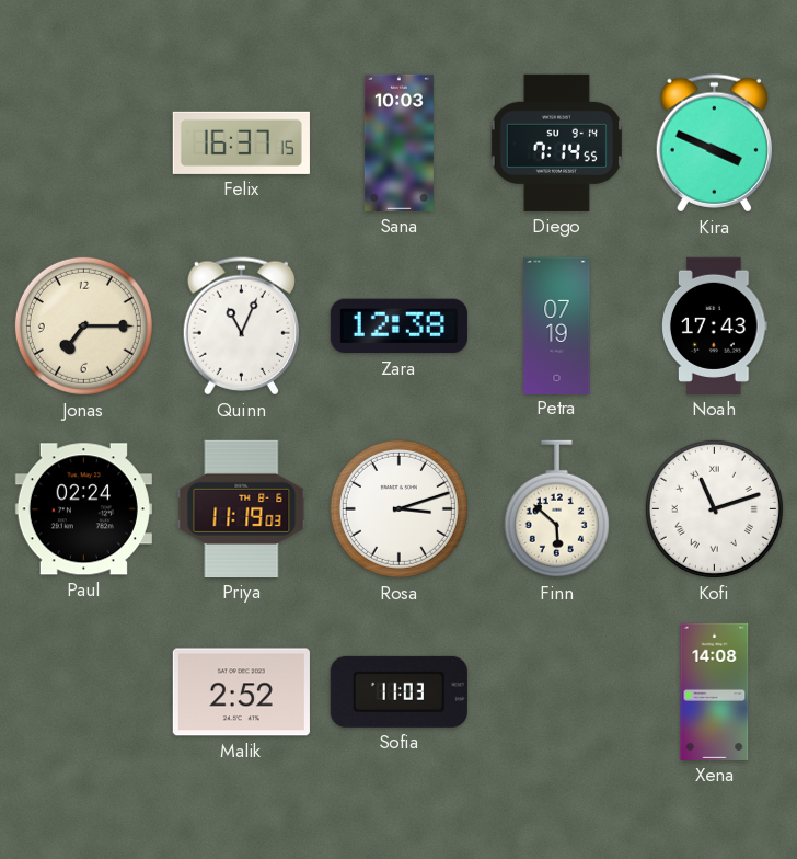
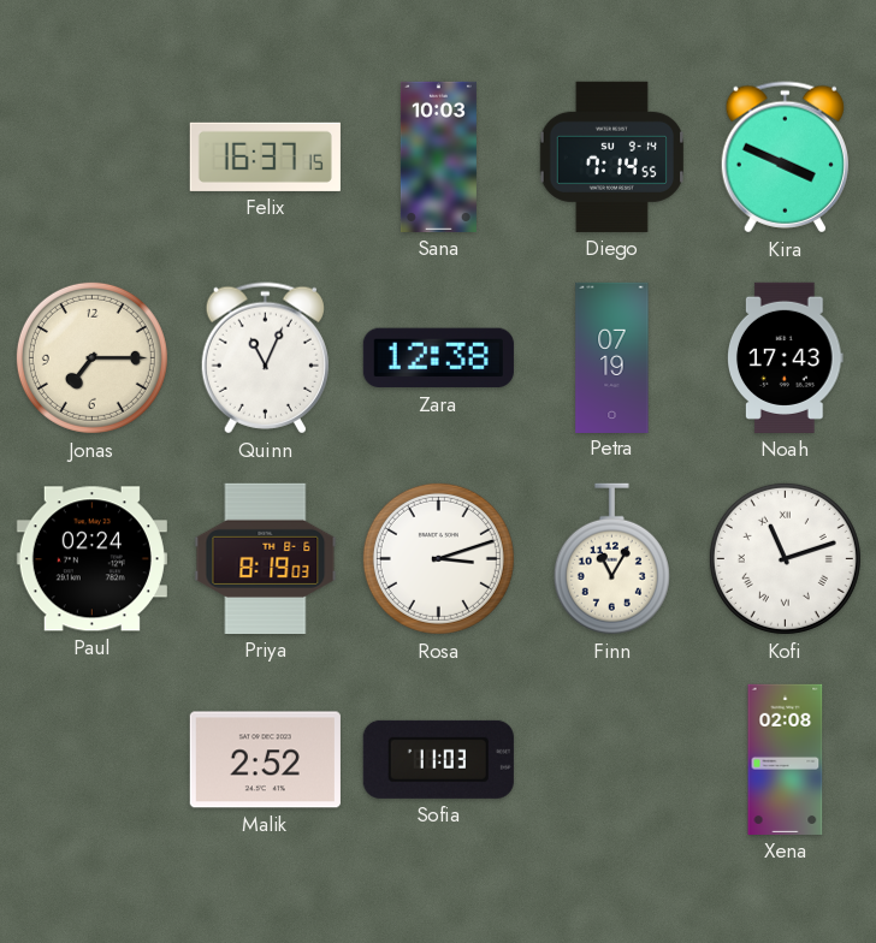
Priya: 11:19 -> 8:19 (266, 558)
Finn: 5:52 -> 11:05 (611, 559)
Xena: 14:08 -> 02:08 (786, 759)
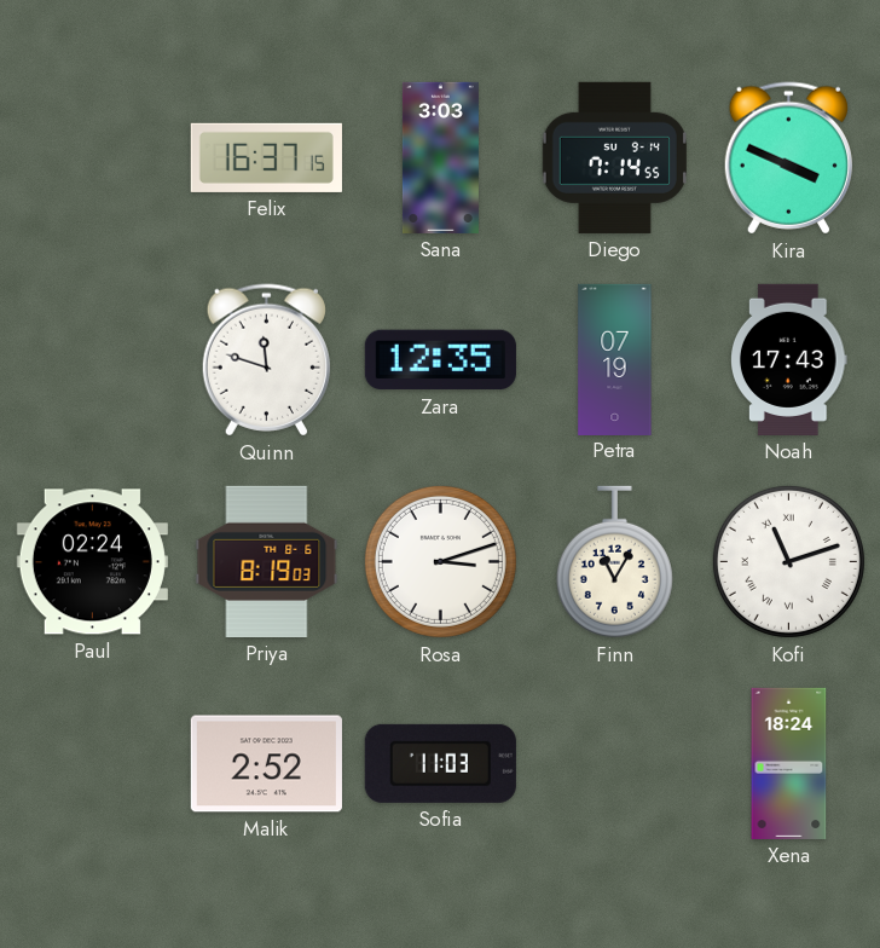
Sana: 10:03 -> 3:03 (440, 157)
Jonas: 7:15 -> none (91, 357)
Quinn: 11:04 -> 11:48 (266, 360)
Zara: 12:38 -> 12:35 (440, 360)
Xena: 02:08 -> 18:24 (789, 763)
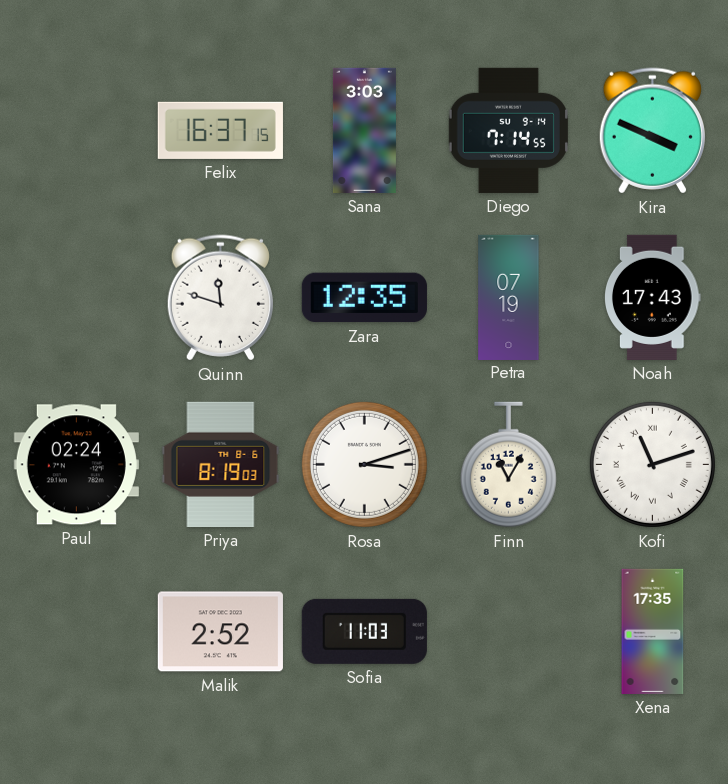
Xena: 18:24 -> 17:35 (653, 631)
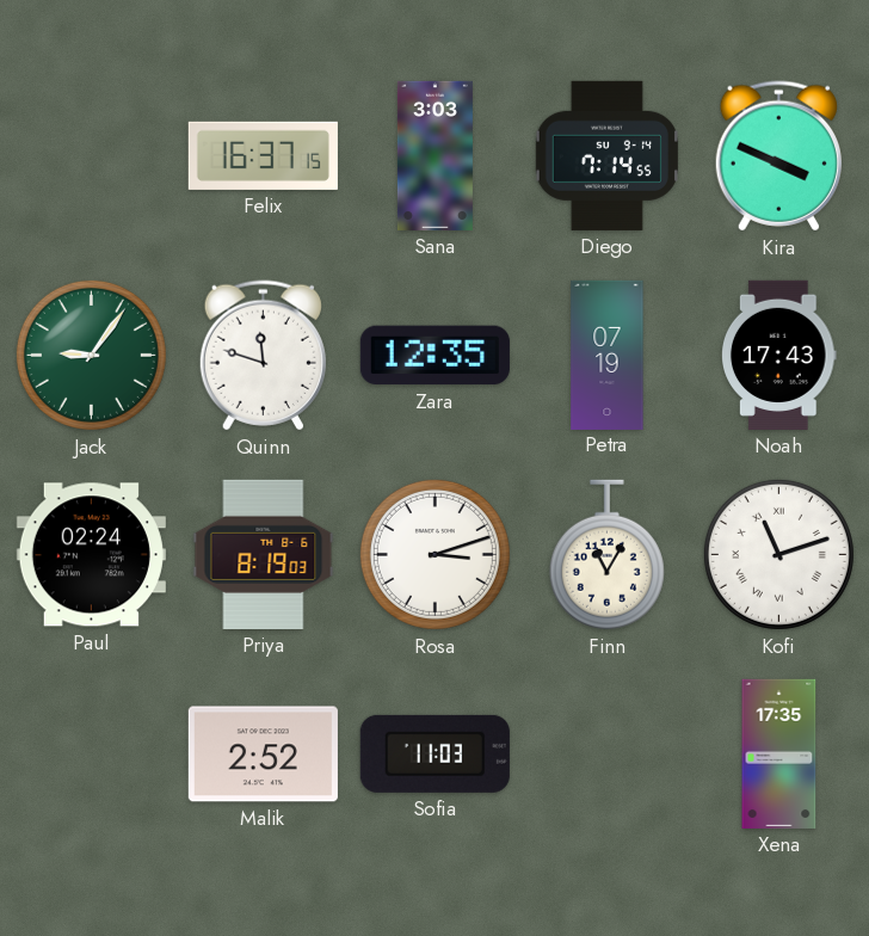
Jack: none -> 9:06 (91, 355)
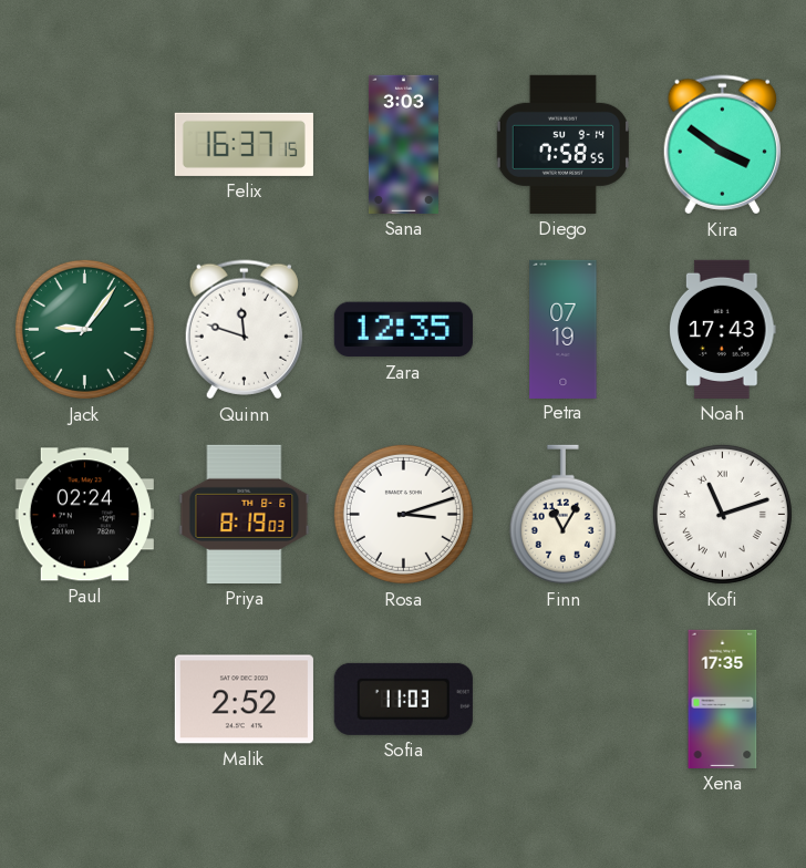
Diego: 7:14 -> 7:58 (562, 144)
Kira: 3:49 -> 3:51 (722, 145)
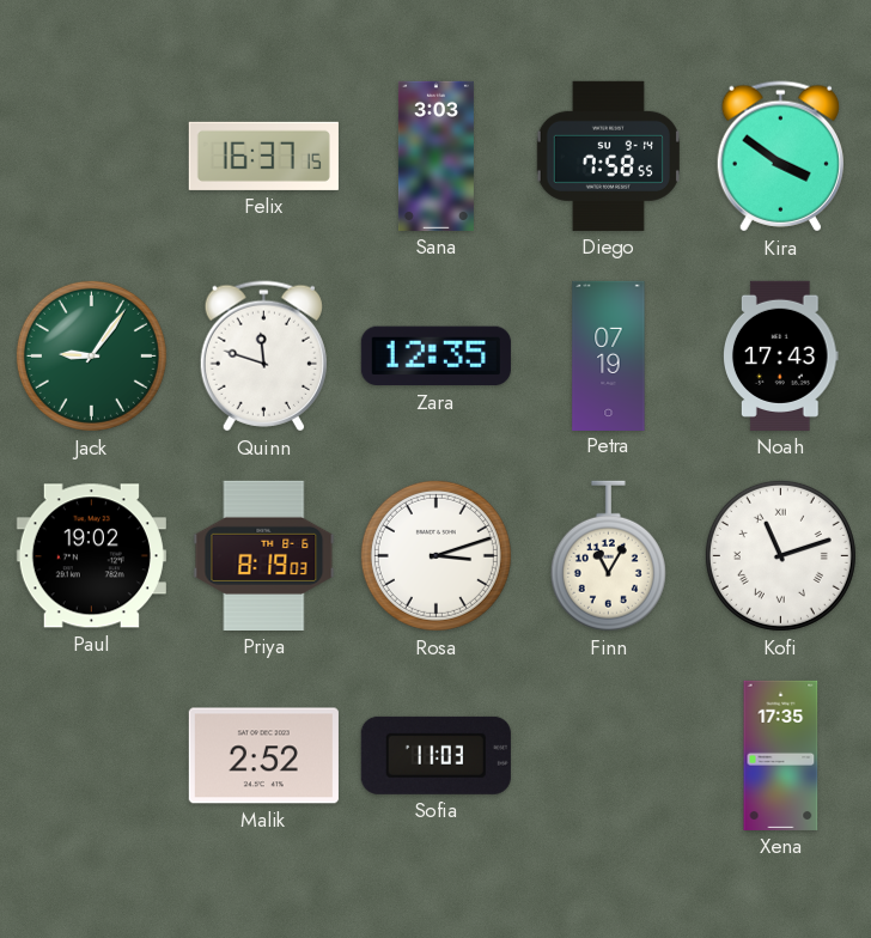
Paul: 02:24 -> 19:02 (91, 556)
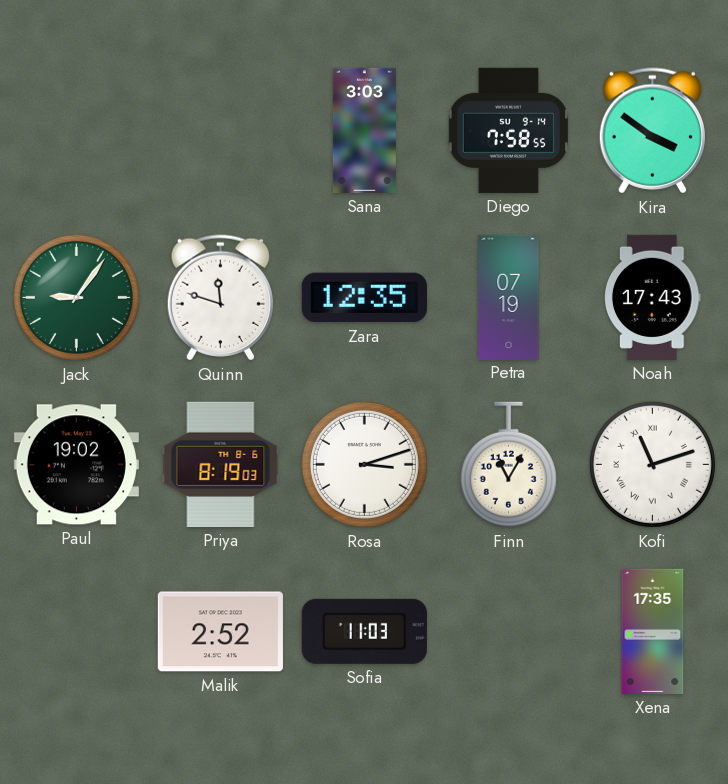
Felix: 16:37 -> none (263, 156)
